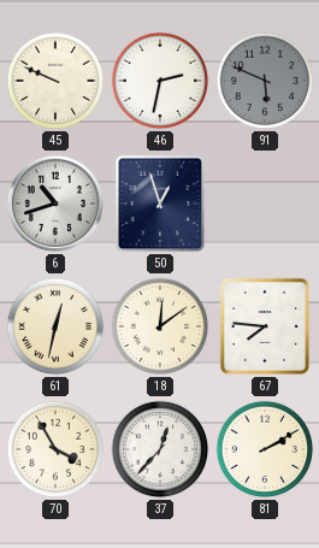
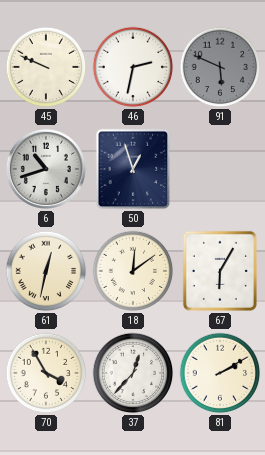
67: 7:46 -> 6:05 (220, 271)
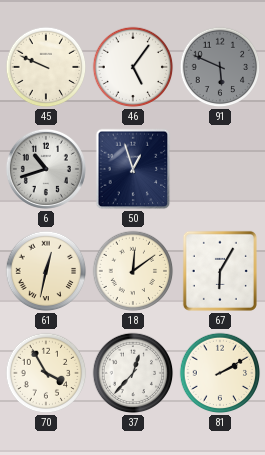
46: 2:32 -> 5:06 (133, 67)
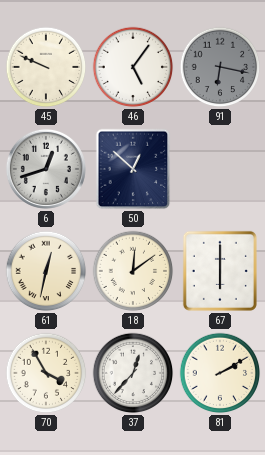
91: 5:49 -> 6:17 (220, 67)
6: 10:42 -> 12:42 (46, 169)
50: 12:57 -> 12:52 (133, 169)
67: 6:05 -> 6:00 (220, 271)
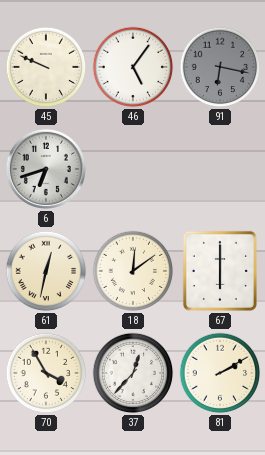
6: 12:42 -> 6:42 (46, 169)
50: 12:52 -> none (133, 169)
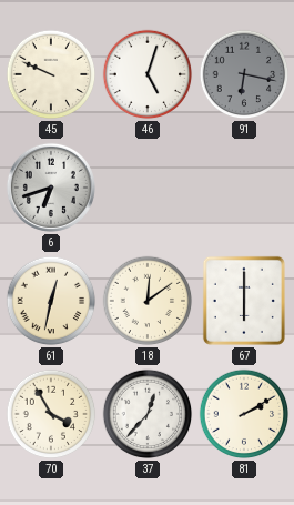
46: 5:06 -> 5:03 (148, 74)
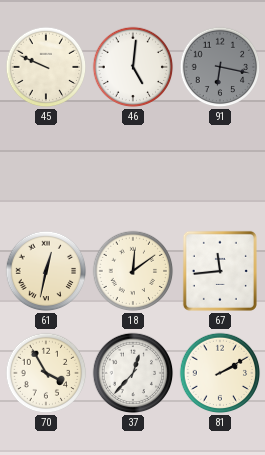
46: 5:03 -> 5:01 (133, 67)
6: 6:42 -> none (51, 188)
67: 6:00 -> 11:44 (220, 271)
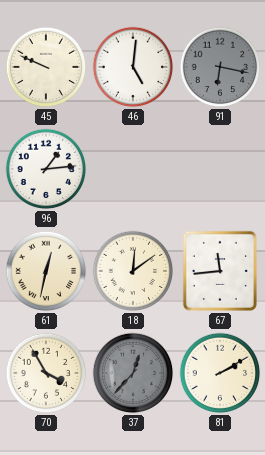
96: none -> 1:14 (46, 169)
37 dial: white -> grey (133, 373)
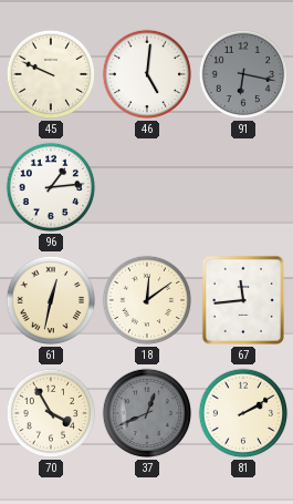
37: 12:37 -> 12:41 (147, 413)
